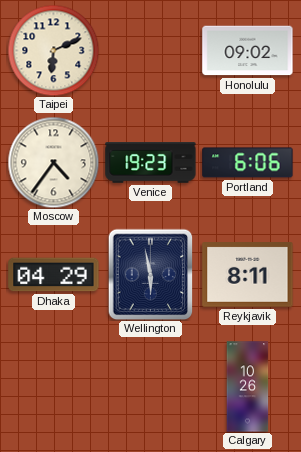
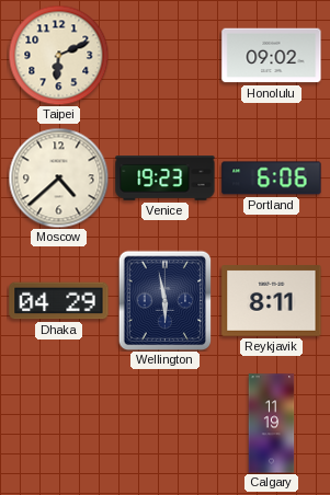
Moscow: 4:36 -> 4:38 (58, 177)
Calgary: 10:26 -> 11:19 (272, 424)
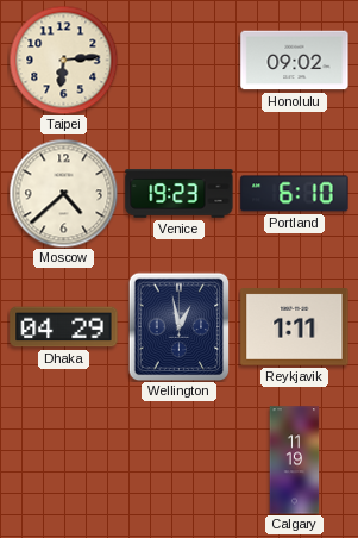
Taipei: 6:11 -> 6:14 (63, 60)
Portland: 6:06 -> 6:10 (295, 194)
Wellington: 5:58 -> 12:58 (180, 326)
Reykjavik: 8:11 -> 1:11 (295, 327)
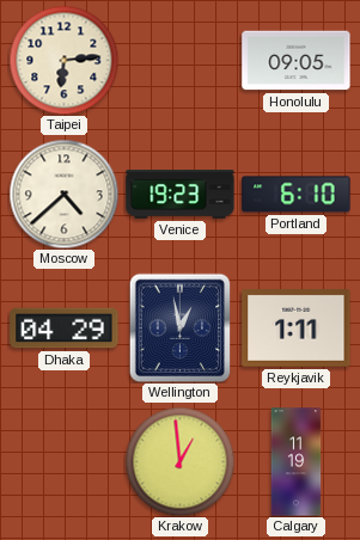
Honolulu: 09:02 -> 09:05 (297, 61)
Krakow: none -> 12:59 (179, 461)
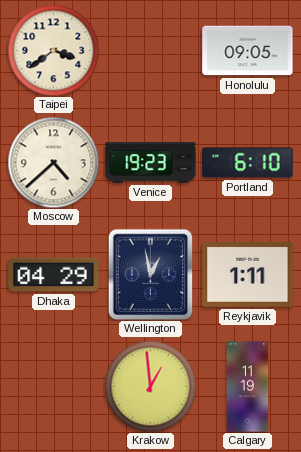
Taipei: 6:14 -> 3:39 (53, 50)
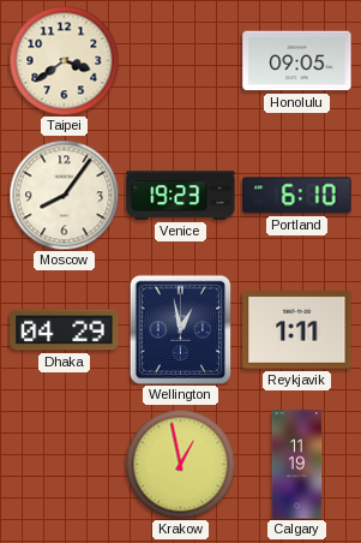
Moscow: 4:38 -> 8:06 (64, 195)
Krakow: 12:59 -> 12:58 (180, 464)
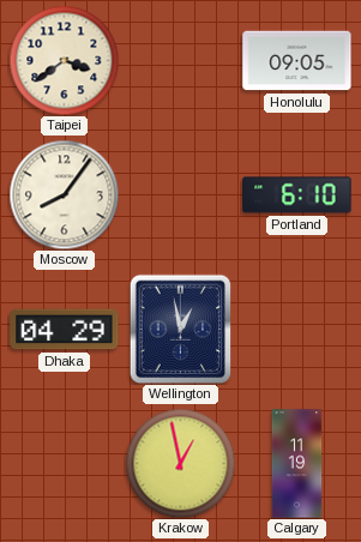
Venice: 19:23 -> none (181, 196)
Reykjavik: 1:11 -> none (297, 330)
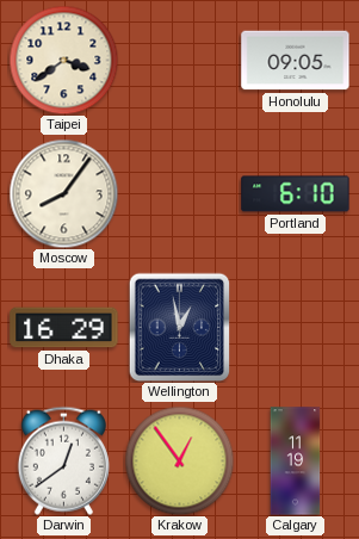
Dhaka: 04:29 -> 16:29 (64, 328)
Darwin: none -> 12:39 (63, 460)
Krakow: 12:58 -> 12:54 (179, 460)
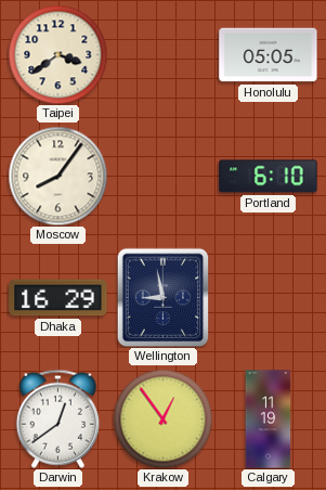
Honolulu: 09:05 -> 05:05 (269, 55)
Wellington: 12:58 -> 8:58 (164, 297)
